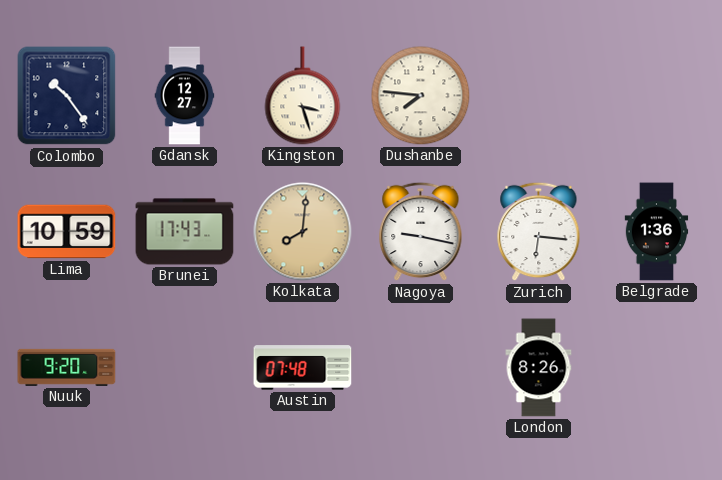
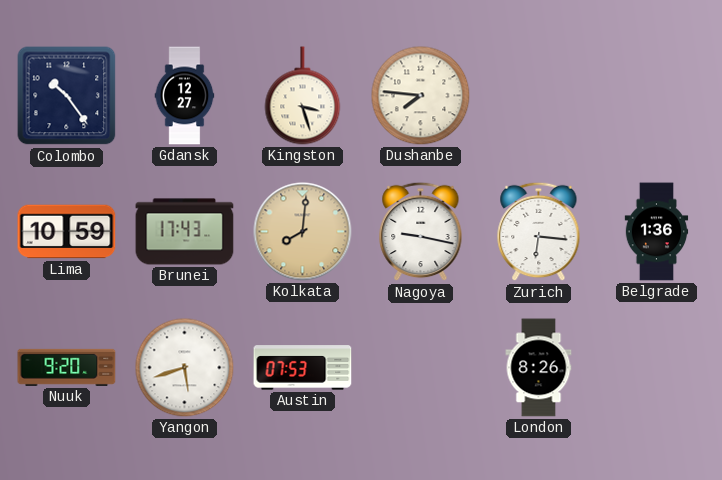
Yangon: none -> 5:42 (185, 368)
Austin: 07:48 -> 07:53 (303, 368)
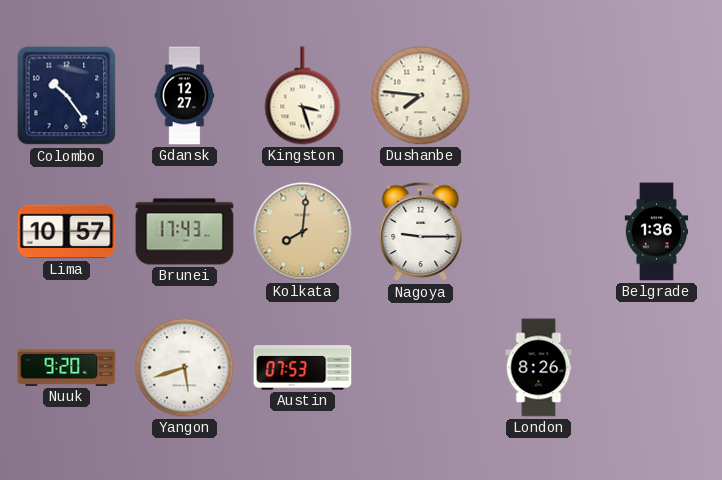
Lima: 10:59 -> 10:57 (67, 232)
Nagoya: 9:17 -> 9:15 (421, 232)
Zurich: 6:16 -> none (539, 232)
